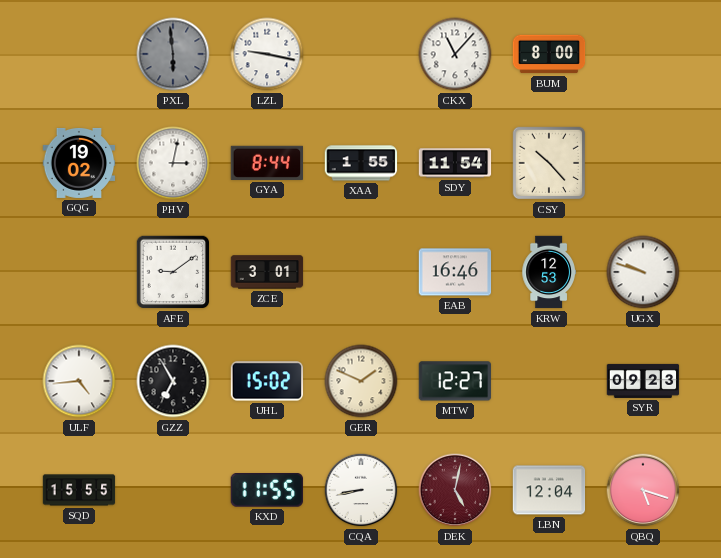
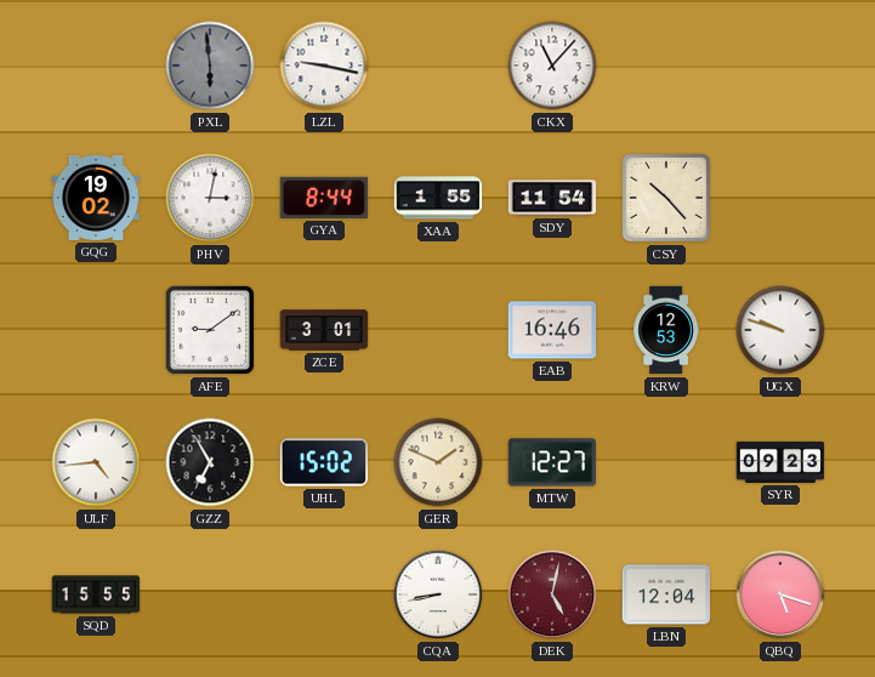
BUM: 8:00 -> none (549, 54)
KXD: 11:55 -> none (267, 491)
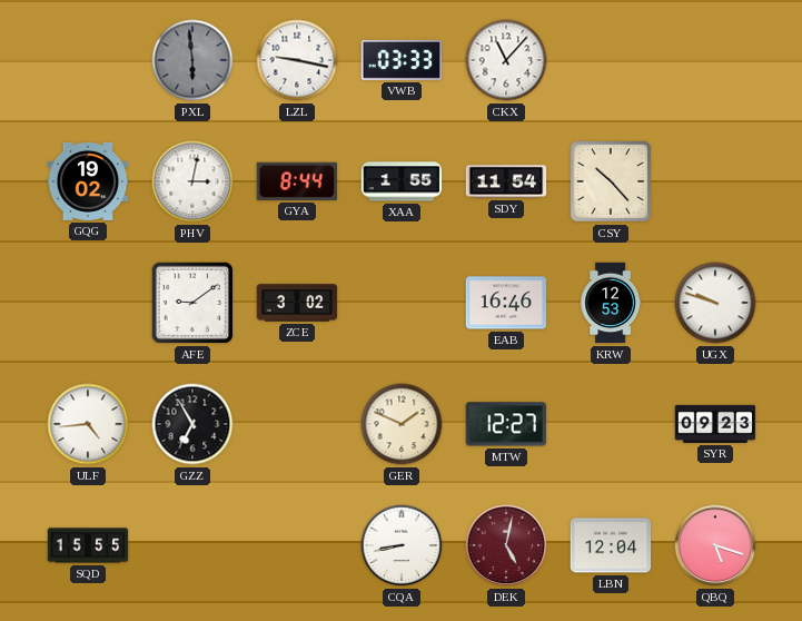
VWB: none -> 03:33 (402, 60)
ZCE: 3:01 -> 3:02 (297, 303)
UHL: 15:02 -> none (324, 462)
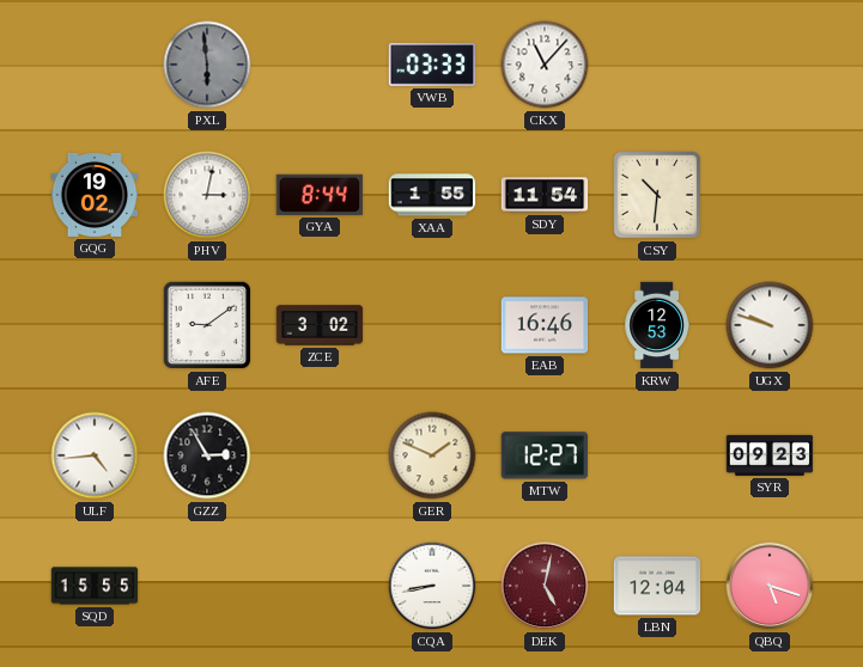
LZL: 9:17 -> none (297, 60)
CSY: 10:23 -> 10:31 (657, 195)
GZZ: 6:55 -> 2:55 (207, 455)
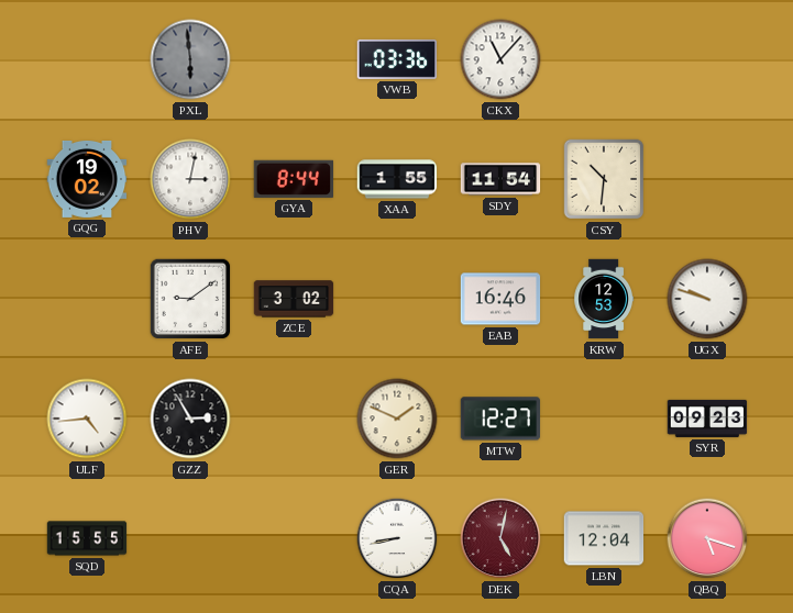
VWB: 03:33 -> 03:36 (397, 59)
